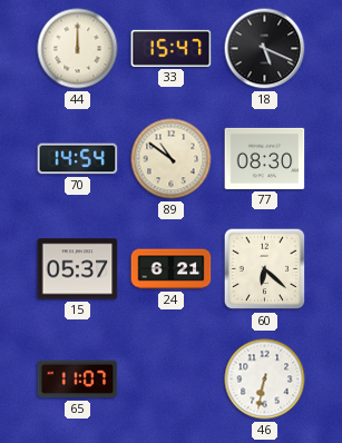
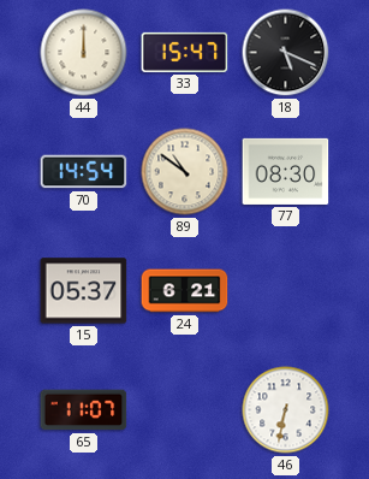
60: 6:22 -> none (265, 269)
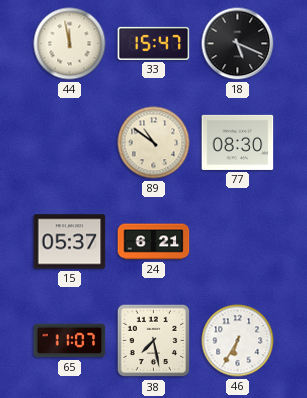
44: 12:00 -> 11:58 (70, 44)
70: 14:54 -> none (84, 172)
38: none -> 7:28 (154, 341)
46: 6:32 -> 6:35 (238, 341)
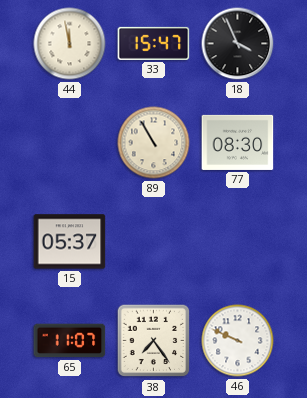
18: 5:19 -> 3:56 (238, 44)
89: 10:51 -> 10:55 (154, 143)
24: 6:21 -> none (154, 242)
38: 7:28 -> 7:24 (154, 341)
46: 6:35 -> 9:49 (238, 341)
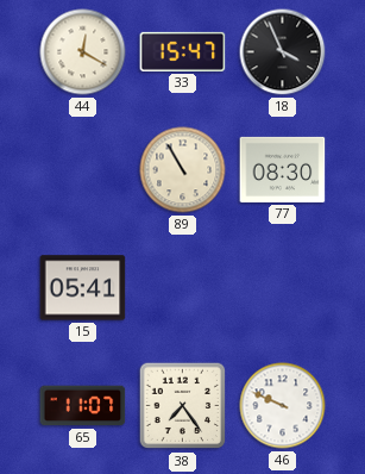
44: 11:58 -> 12:20 (83, 52)
15: 05:37 -> 05:41 (83, 288)
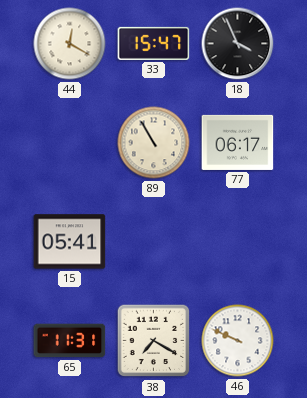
77: 08:30 -> 06:17 (238, 142)
65: 11:07 -> 11:31 (70, 341)
38: 7:24 -> 7:20 (154, 341)
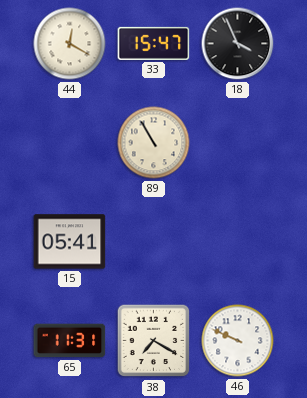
77: 06:17 -> none (238, 142)
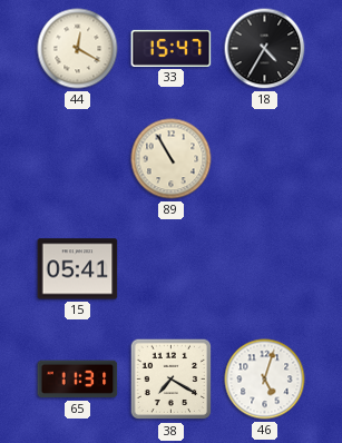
18: 3:56 -> 4:35 (265, 49)
46: 9:49 -> 5:03 (265, 380)
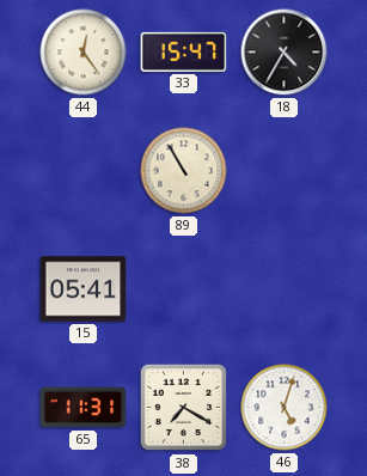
44: 12:20 -> 12:24 (84, 53)
